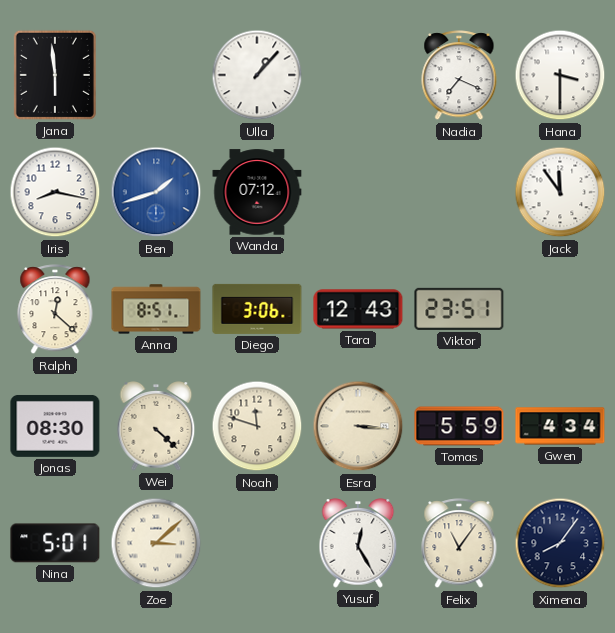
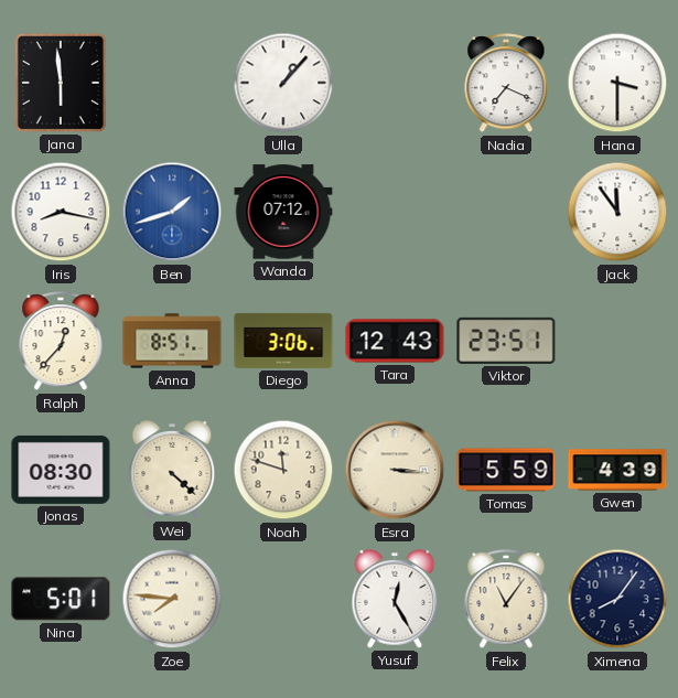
Ralph: 12:22 -> 12:37 (61, 342)
Gwen: 4:34 -> 4:39 (617, 470)
Zoe: 3:08 -> 7:46 (172, 599)
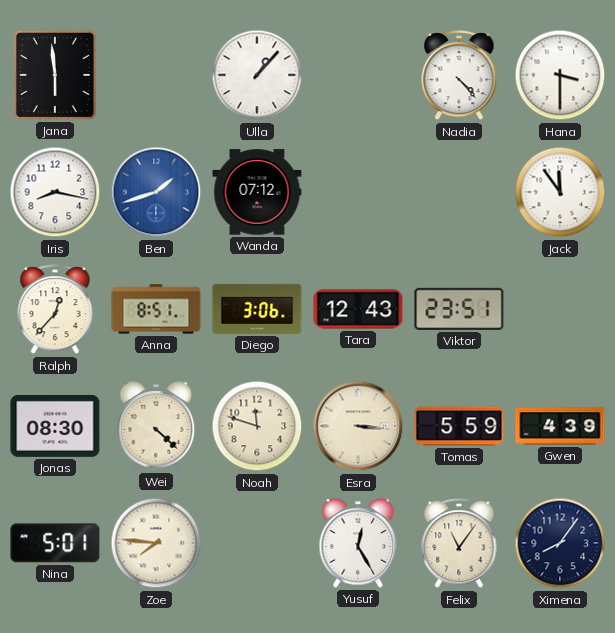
Nadia: 7:19 -> 4:23 (459, 76)
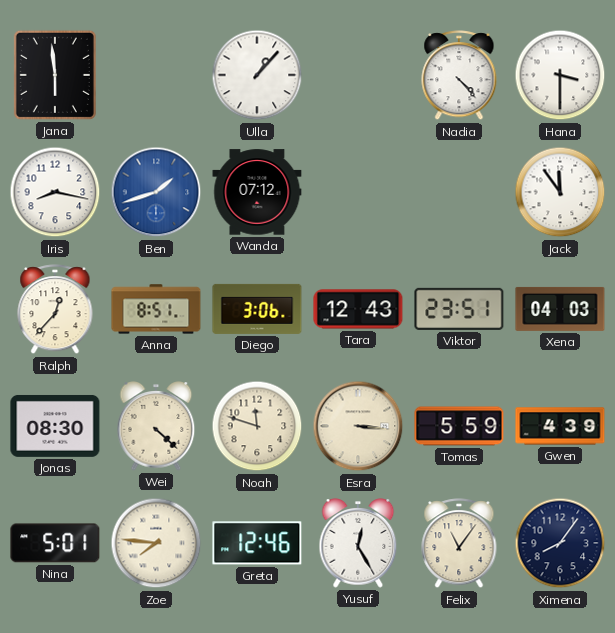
Xena: none -> 04:03 (560, 309)
Greta: none -> 12:46 (257, 543)
